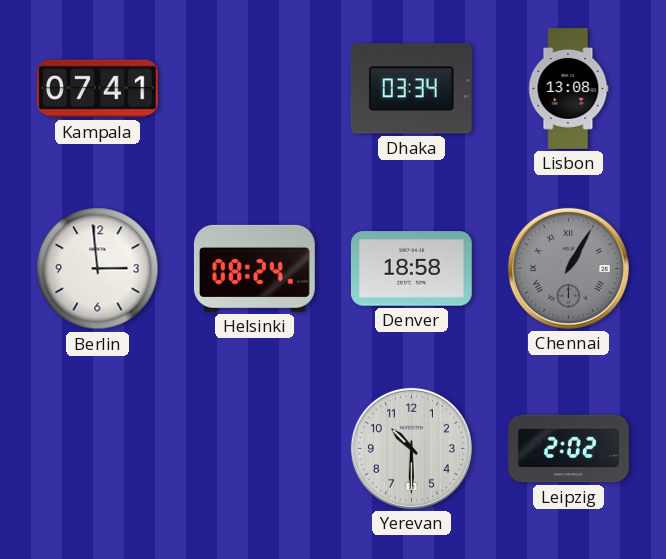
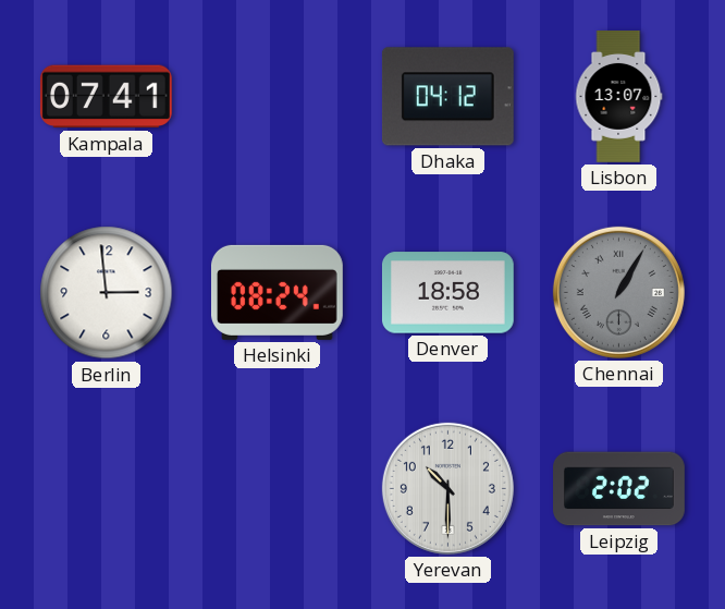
Dhaka: 03:34 -> 04:12 (447, 97)
Lisbon: 13:08 -> 13:07 (618, 97)
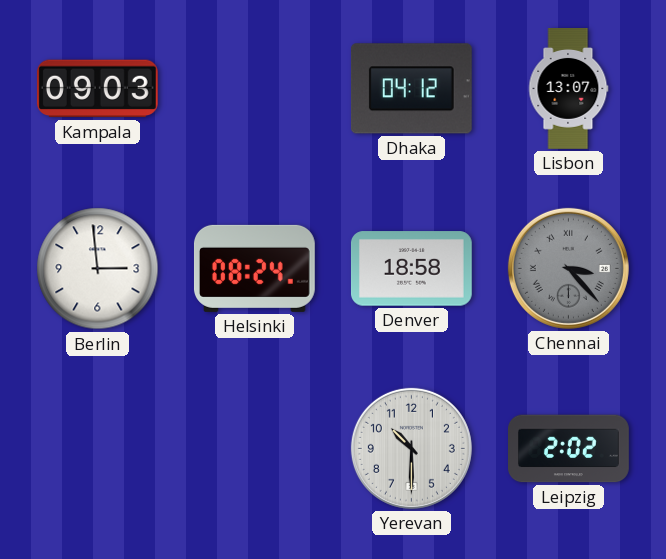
Kampala: 07:41 -> 09:03 (97, 89)
Chennai: 1:05 -> 3:23 (568, 268)
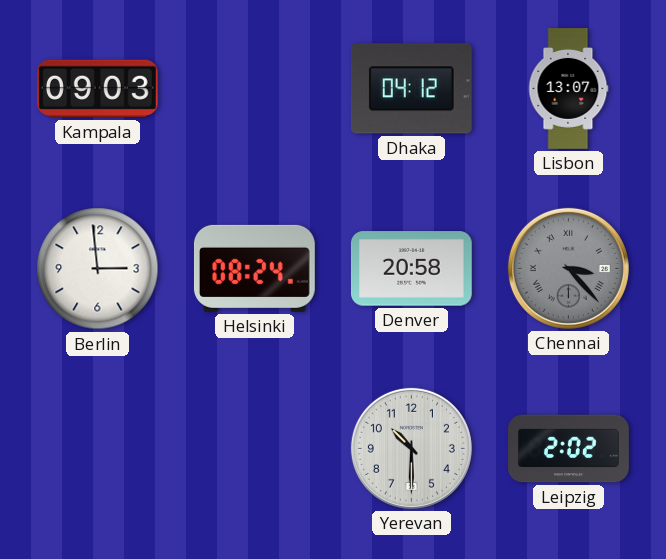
Denver: 18:58 -> 20:58 (411, 269)
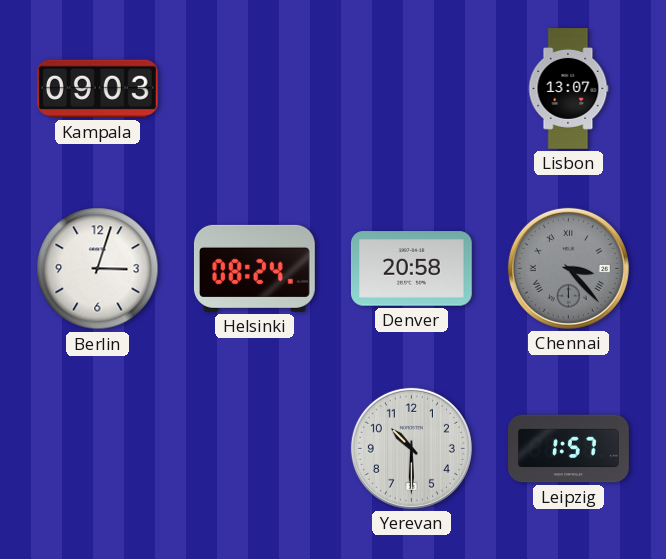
Dhaka: 04:12 -> none (411, 89)
Berlin: 2:59 -> 3:03 (98, 269)
Leipzig: 2:02 -> 1:57 (569, 449)
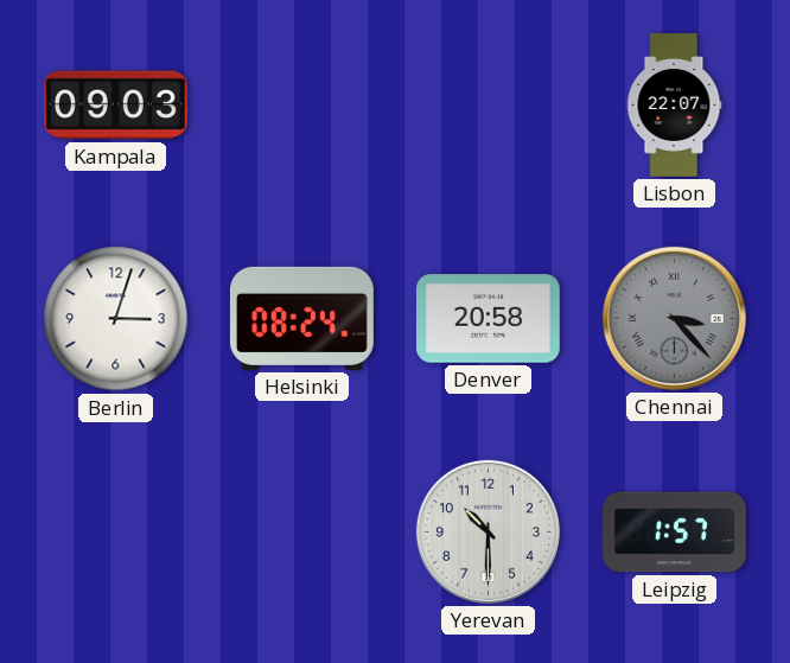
Lisbon: 13:07 -> 22:07 (674, 106)
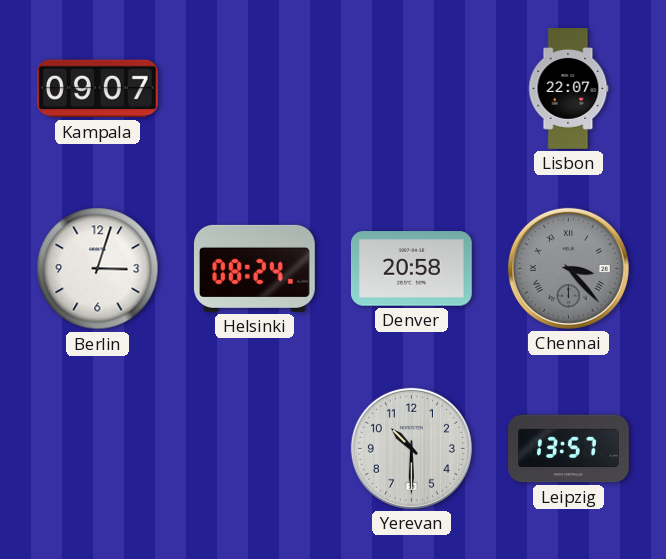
Kampala: 09:03 -> 09:07 (97, 89)
Leipzig: 1:57 -> 13:57 (569, 449)
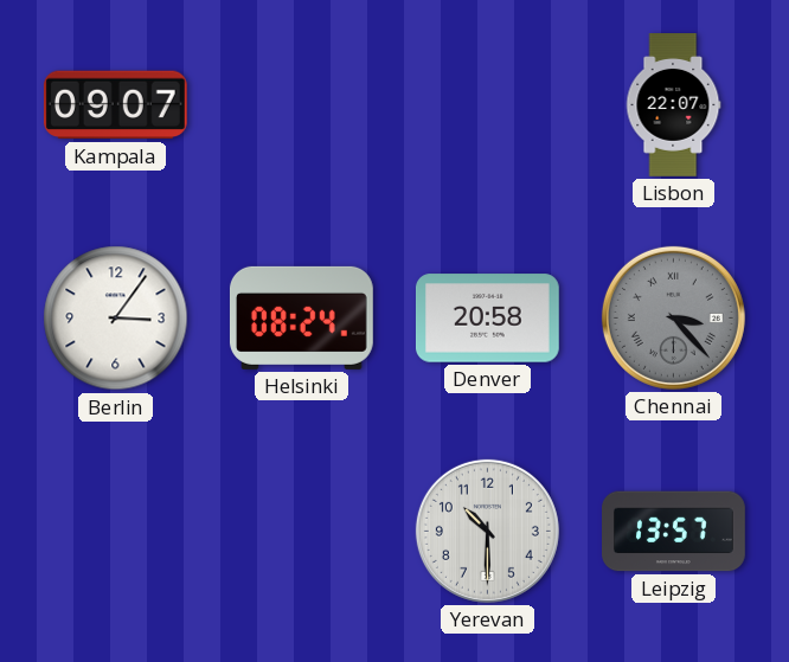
Berlin: 3:03 -> 3:06 (116, 319)
